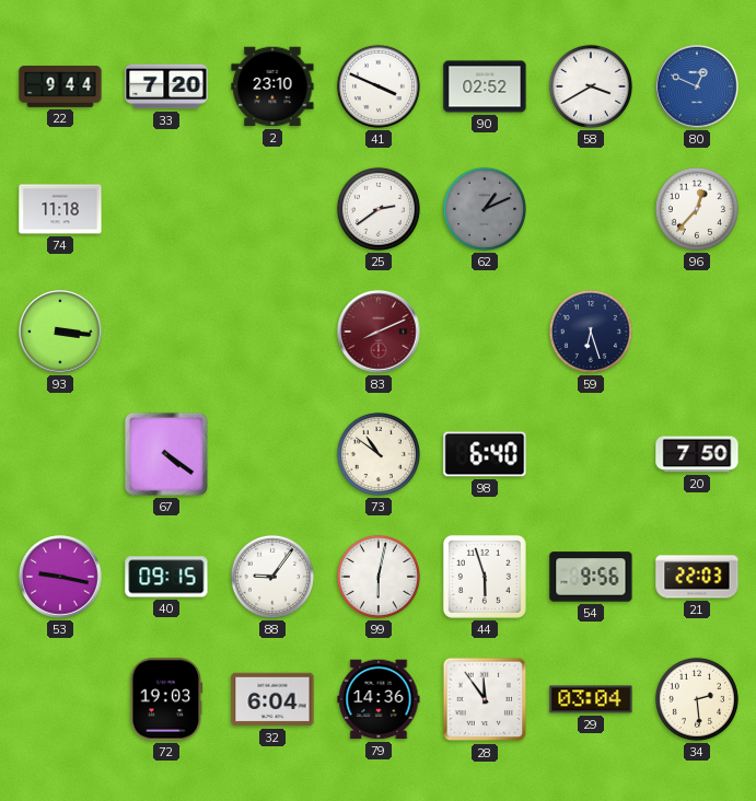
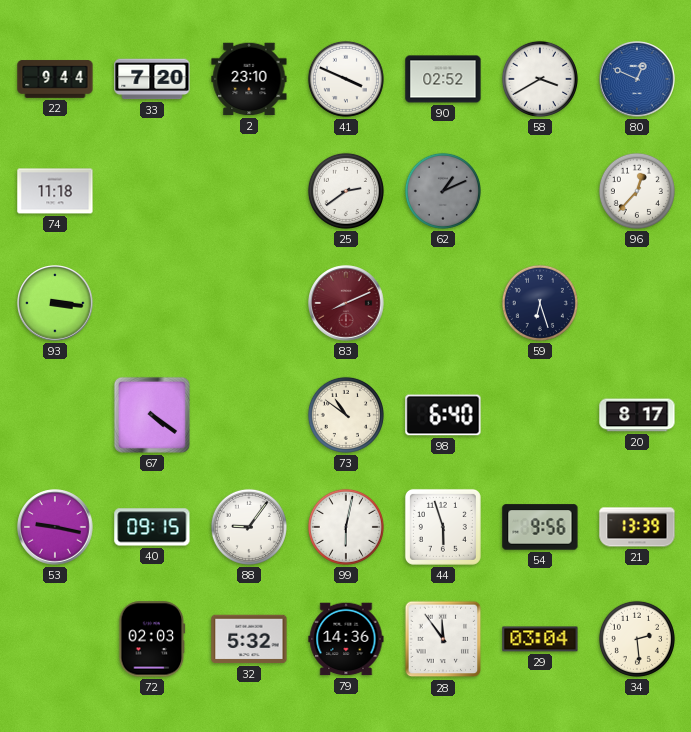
20: 7:50 -> 8:17 (637, 415)
21: 22:03 -> 13:39 (637, 527)
72: 19:03 -> 02:03 (152, 639)
32: 6:04 -> 5:32 (249, 639)
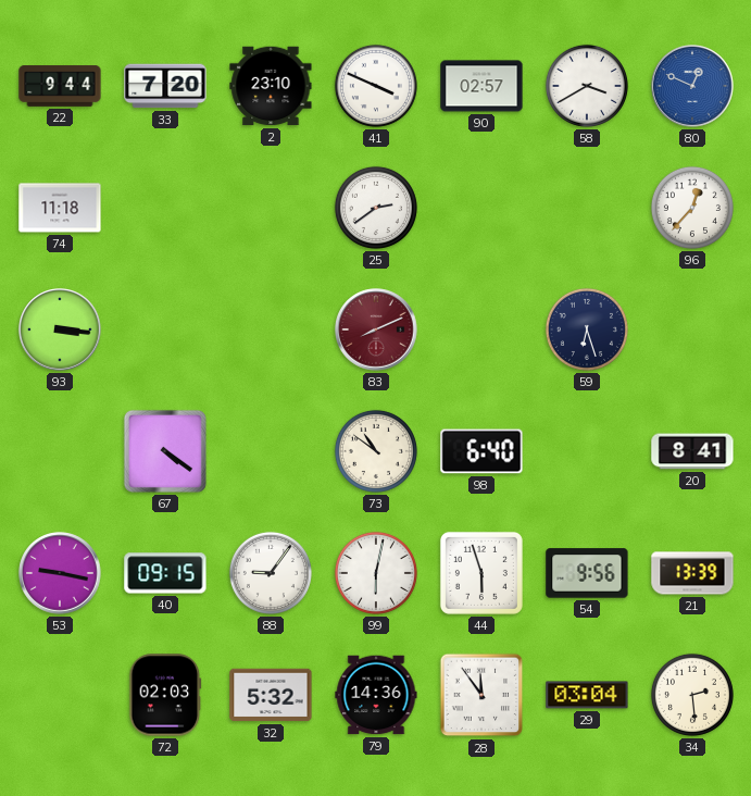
90: 02:52 -> 02:57 (481, 86)
62: 1:11 -> none (443, 191)
20: 8:17 -> 8:41 (692, 451)
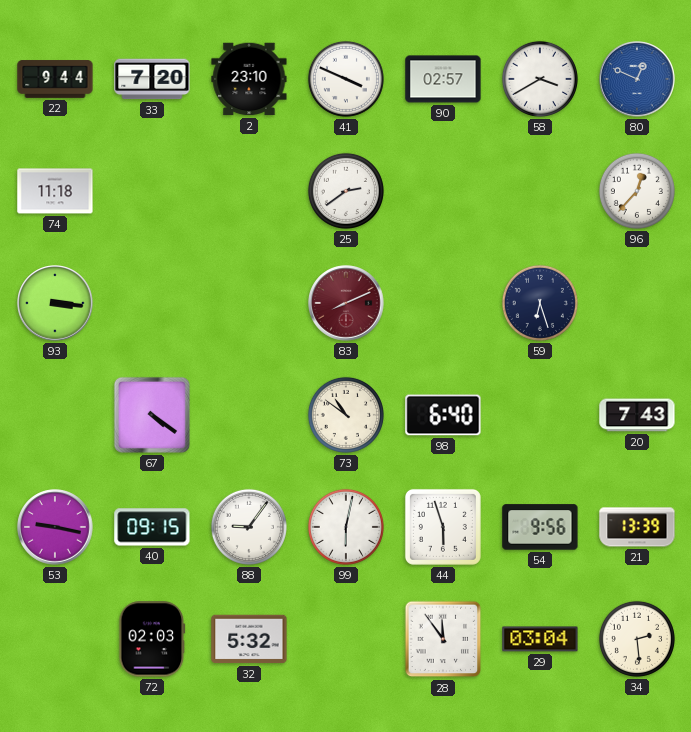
20: 8:41 -> 7:43 (637, 415)
79: 14:36 -> none (376, 695)
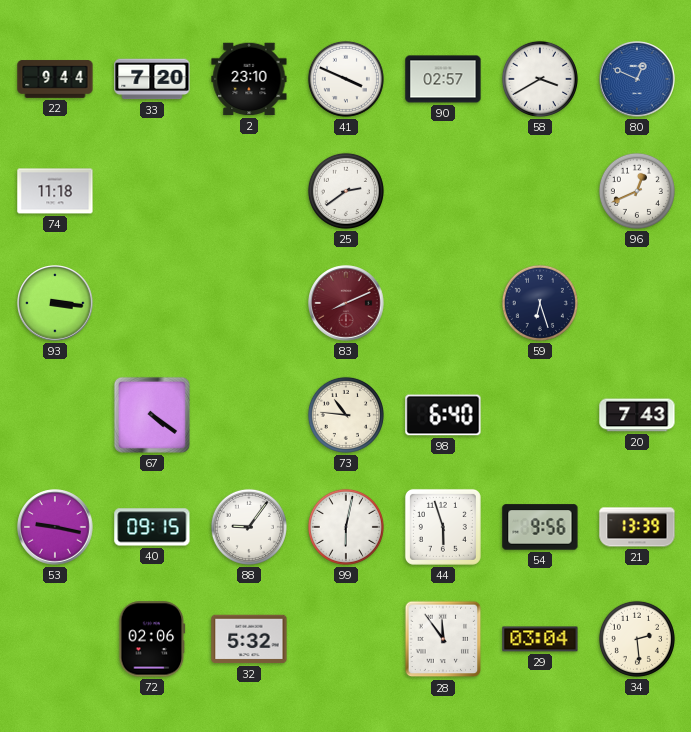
96: 12:37 -> 12:41 (637, 191)
73: 10:51 -> 10:46 (346, 415)
72: 02:03 -> 02:06 (152, 639)
